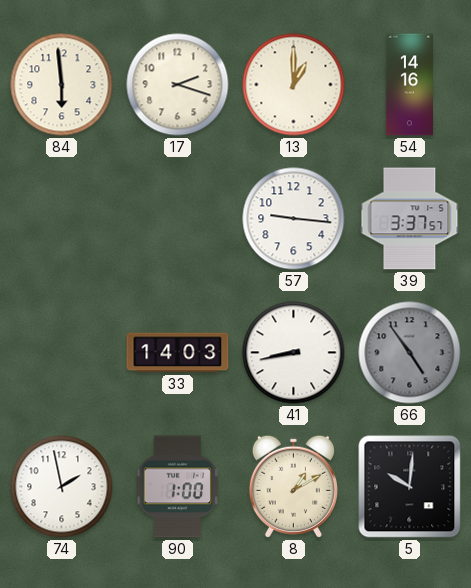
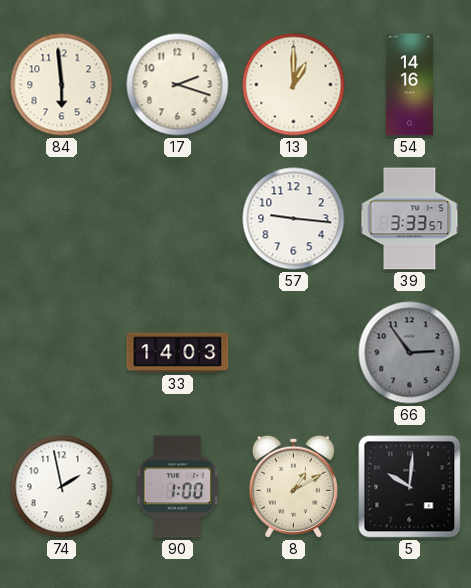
39: 3:37 -> 3:33 (410, 219)
41: 8:43 -> none (294, 353)
66: 4:54 -> 2:54 (410, 353)
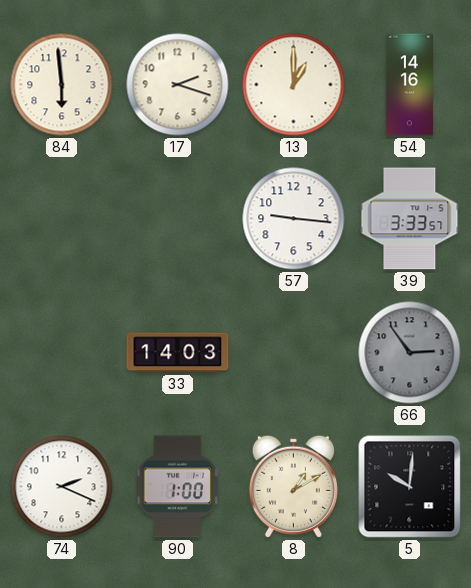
74: 1:58 -> 2:19 (62, 487)
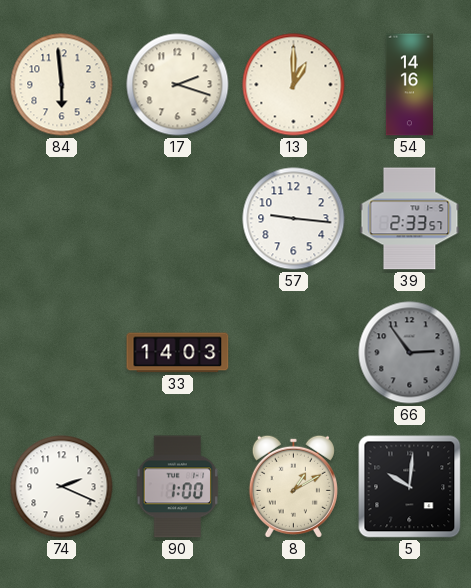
39: 3:33 -> 2:33 (410, 219)
